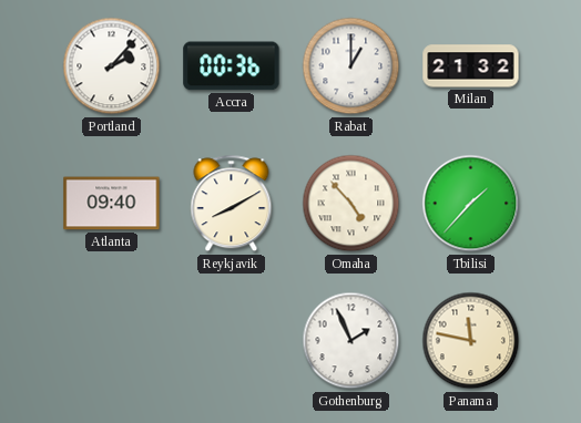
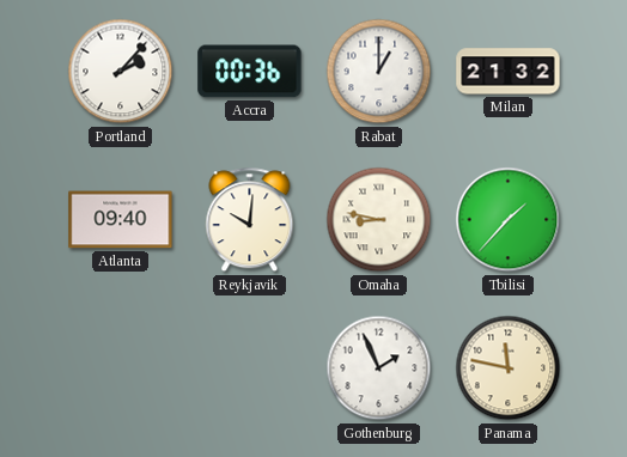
Reykjavik: 8:10 -> 10:01 (250, 220)
Omaha: 4:53 -> 8:47 (379, 220)
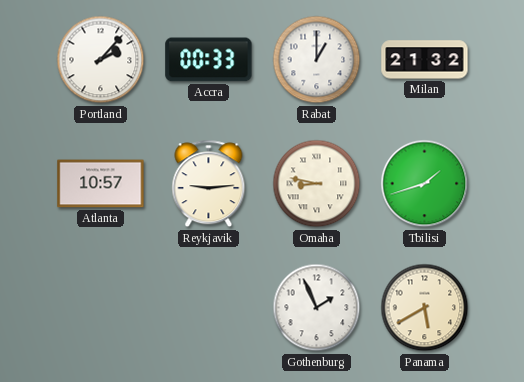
Accra: 00:36 -> 00:33 (209, 60)
Atlanta: 09:40 -> 10:57 (101, 184)
Reykjavik: 10:01 -> 9:14 (209, 184)
Tbilisi: 1:37 -> 1:42 (425, 184)
Panama: 11:47 -> 5:40 (425, 308)
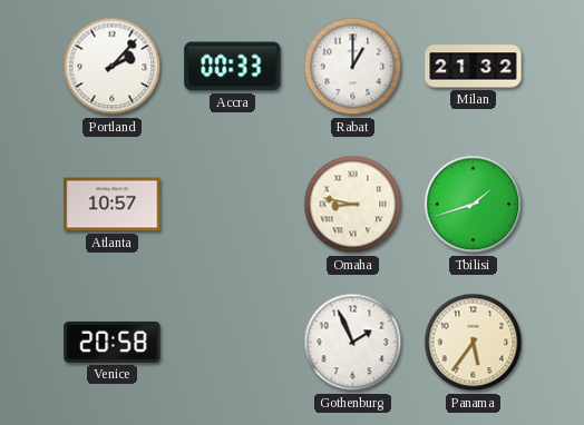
Reykjavik: 9:14 -> none (209, 184)
Venice: none -> 20:58 (113, 342)
Panama: 5:40 -> 5:36 (474, 343)
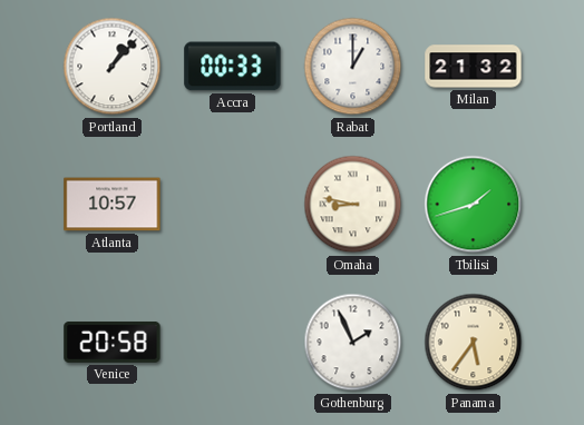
Portland: 2:07 -> 1:07 (113, 67)
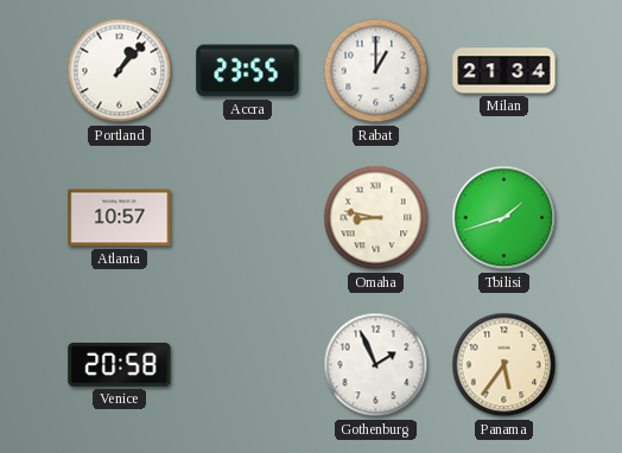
Accra: 00:33 -> 23:55 (248, 71)
Milan: 21:32 -> 21:34 (504, 71)
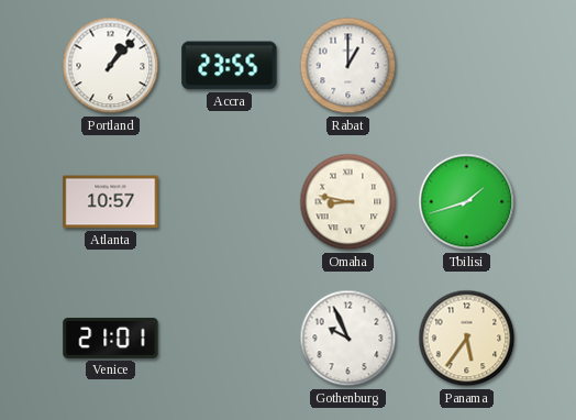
Milan: 21:34 -> none (504, 71)
Venice: 20:58 -> 21:01 (111, 338)
Gothenburg: 1:56 -> 9:56 (348, 339)
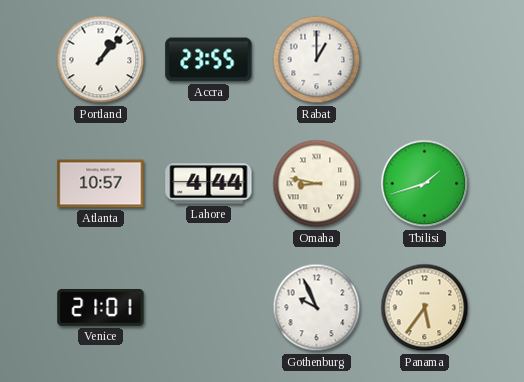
Lahore: none -> 4:44 (209, 184)
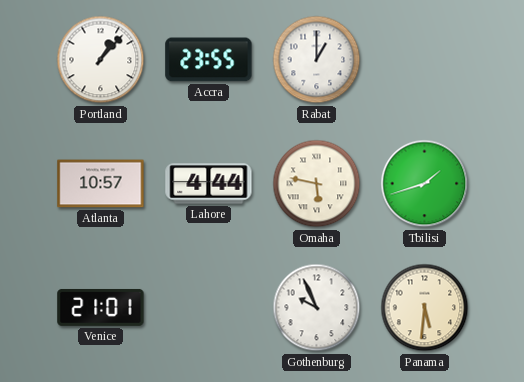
Omaha: 8:47 -> 5:47 (317, 184)
Panama: 5:36 -> 5:31 (425, 308)
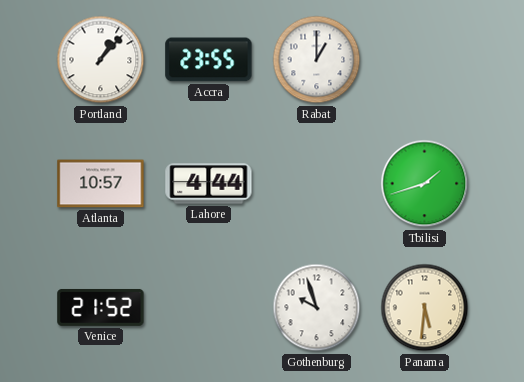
Omaha: 5:47 -> none (317, 184)
Venice: 21:01 -> 21:52 (101, 307)
Gothenburg: 9:56 -> 9:57 (317, 308)
